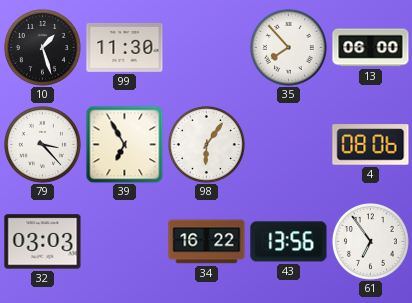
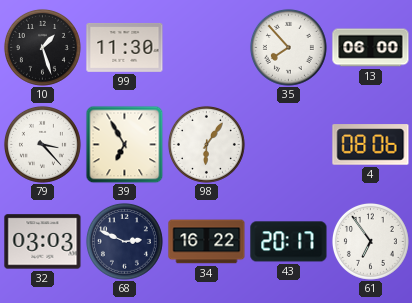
68: none -> 2:49 (124, 241)
43: 13:56 -> 20:17 (289, 242)
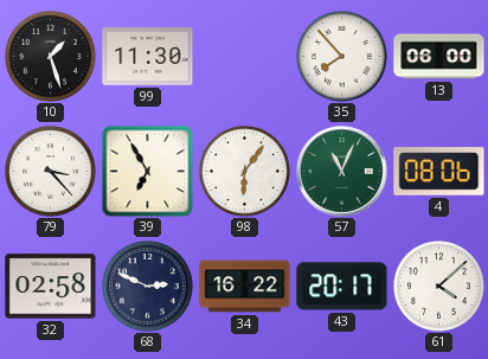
57: none -> 11:04 (342, 172)
32: 03:03 -> 02:58 (51, 287)
61: 6:54 -> 4:08 (438, 286)
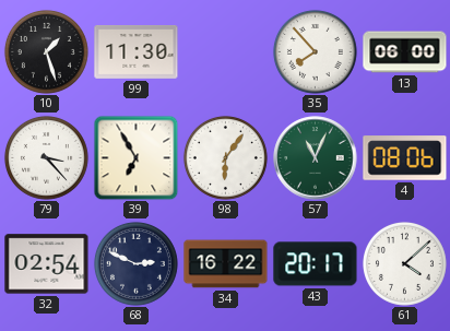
32: 02:58 -> 02:54 (47, 264)
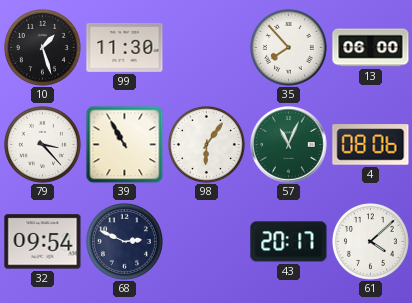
39: 6:55 -> 10:55 (124, 144)
32: 02:54 -> 09:54 (43, 242)
34: 16:22 -> none (226, 264)
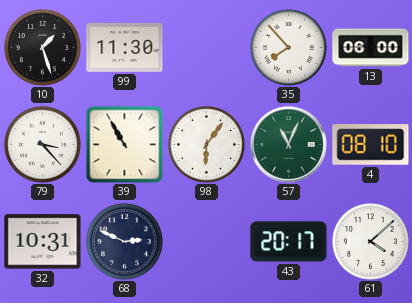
4: 08:06 -> 08:10 (371, 145)
32: 09:54 -> 10:31 (43, 242)
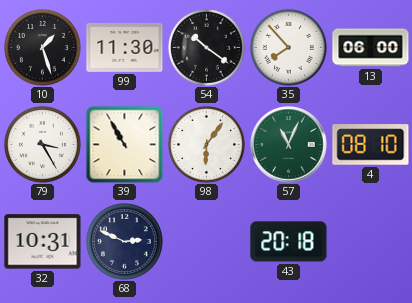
54: none -> 10:21 (206, 47)
79: 3:23 -> 3:25 (42, 144)
43: 20:17 -> 20:18 (289, 242)
61: 4:08 -> none (370, 241)
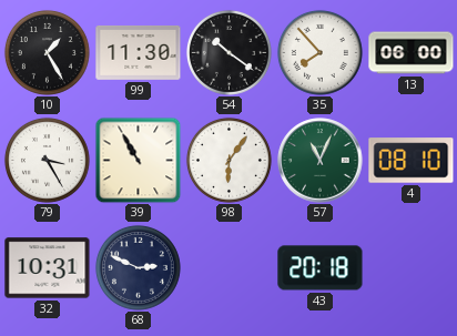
10: 1:27 -> 1:25 (47, 52)
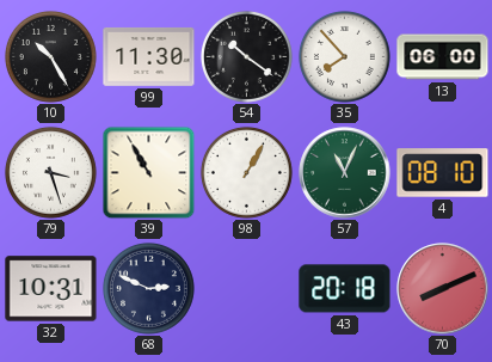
10: 1:25 -> 10:25 (50, 56)
79: 3:25 -> 3:27 (50, 172)
98: 6:06 -> 1:05 (246, 172)
70: none -> 8:11 (443, 289)
